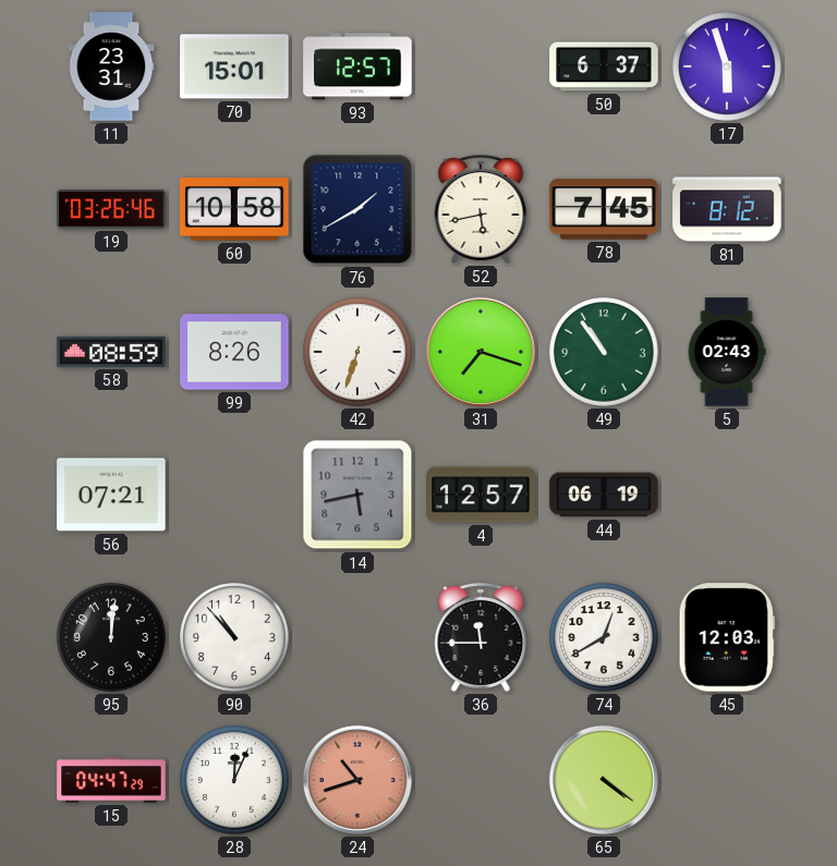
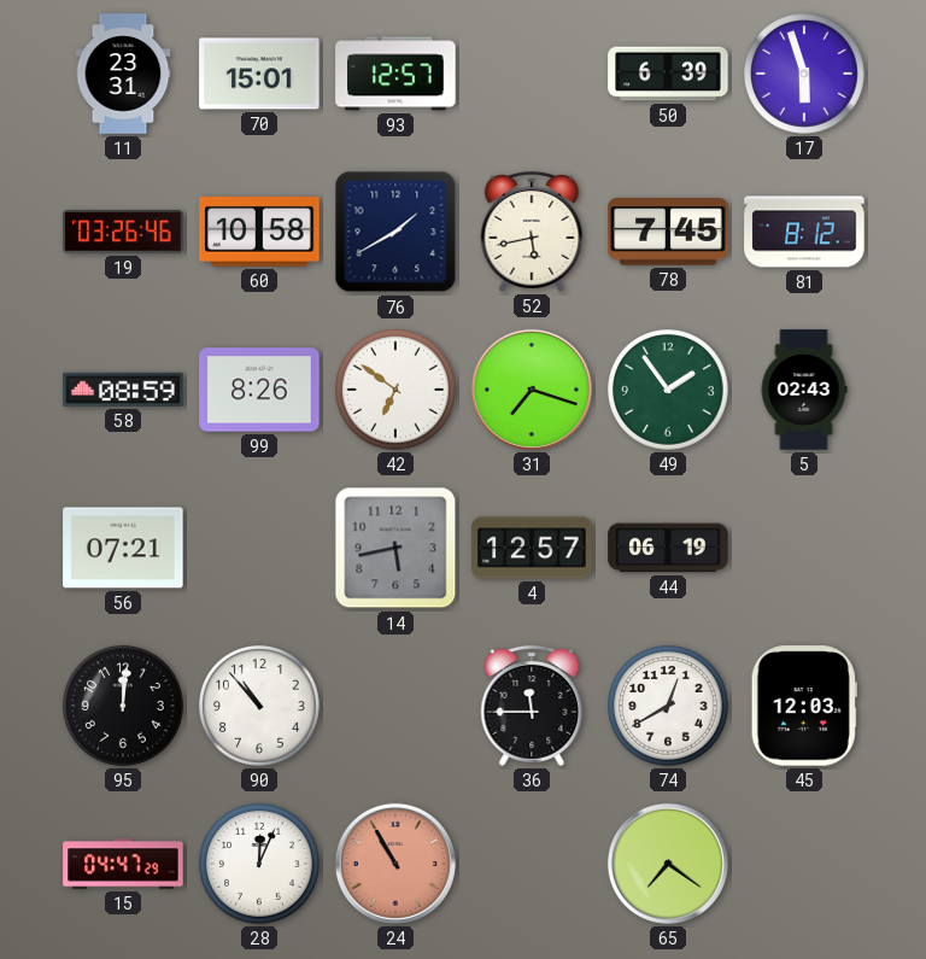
50: 6:37 -> 6:39 (668, 74)
42: 6:33 -> 6:51 (397, 391)
49: 10:54 -> 1:54 (669, 391)
24: 10:42 -> 10:55 (395, 864)
65: 4:21 -> 7:21 (668, 864)
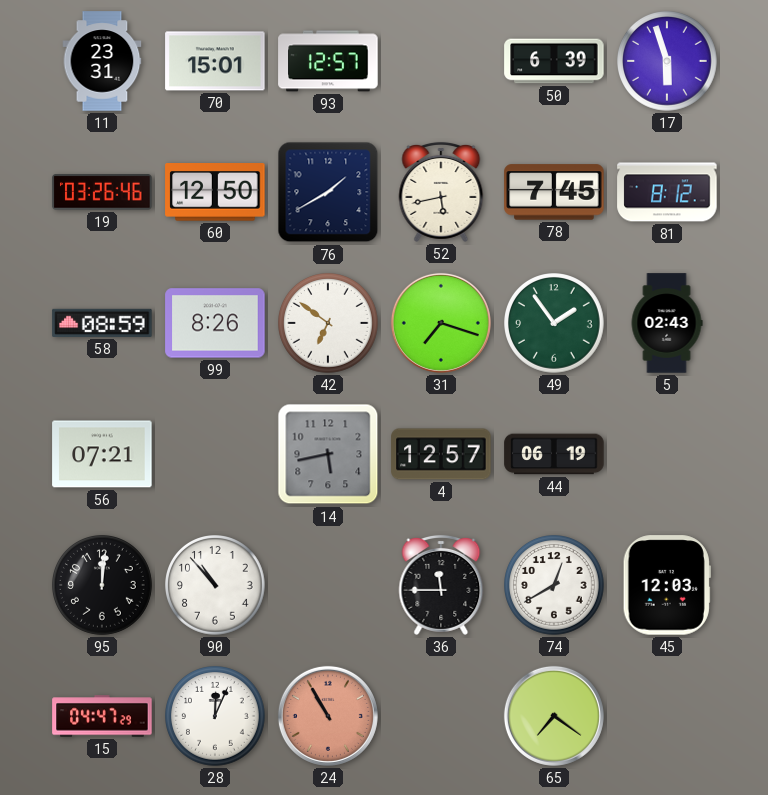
60: 10:58 -> 12:50 (215, 192)
